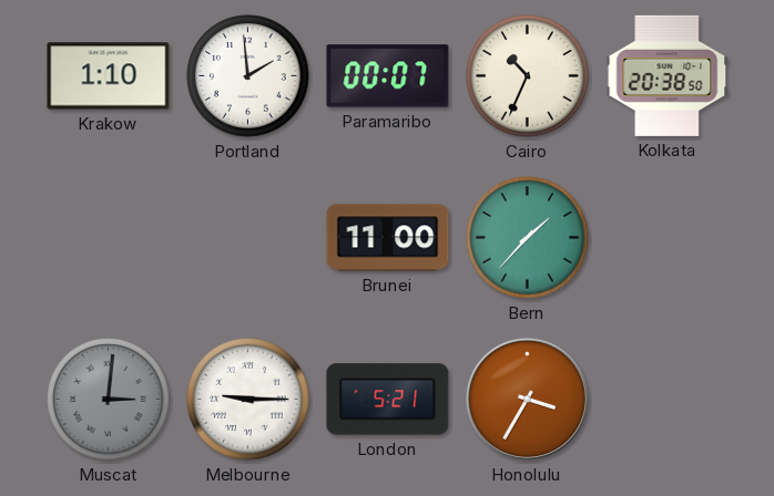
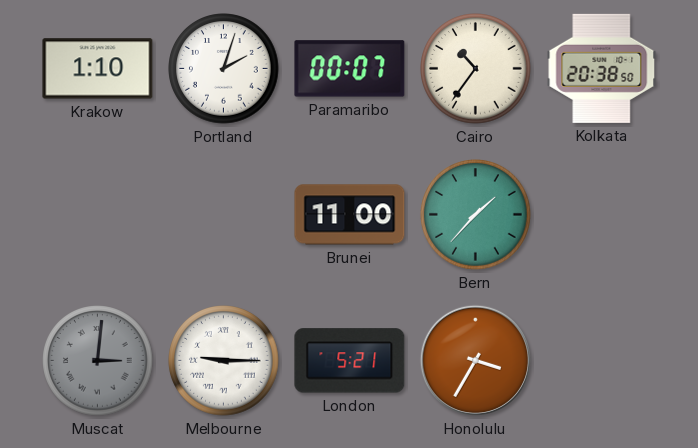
Portland: 1:59 -> 2:03 (224, 69)
Cairo: 10:34 -> 10:36 (476, 69)
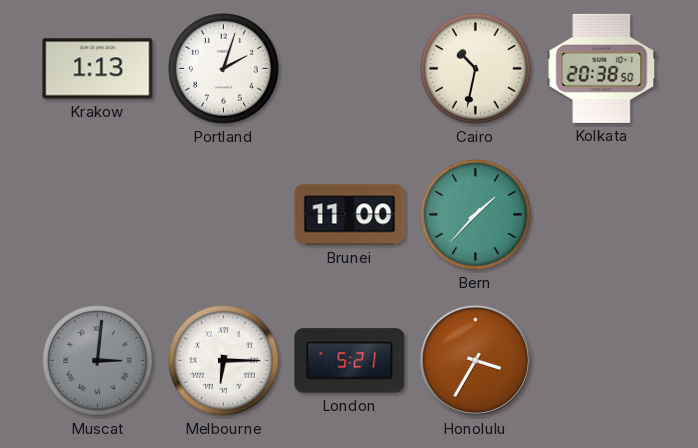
Krakow: 1:10 -> 1:13 (98, 69)
Paramaribo: 00:07 -> none (350, 69)
Cairo: 10:36 -> 10:32 (476, 69)
Melbourne: 9:15 -> 6:15 (224, 361)
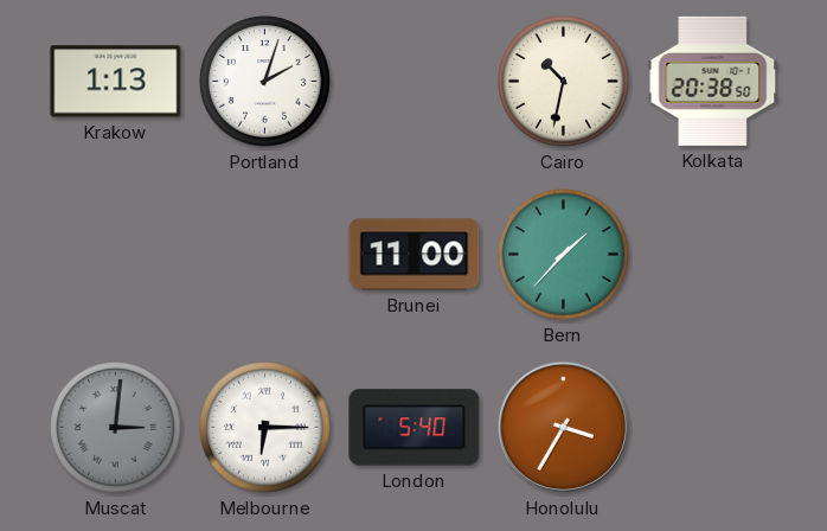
London: 5:21 -> 5:40 (415, 428)
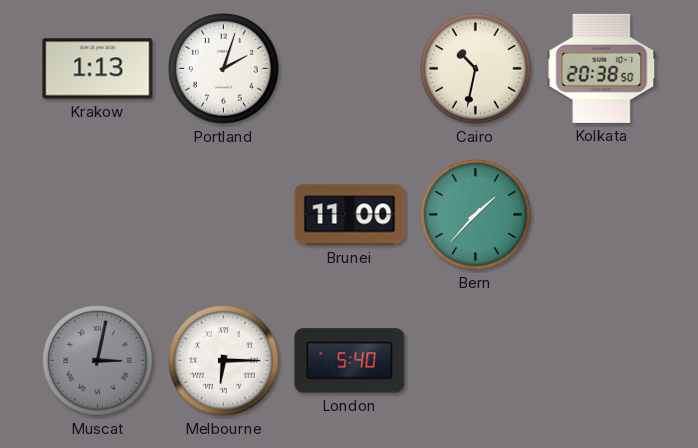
Muscat: 3:01 -> 3:02 (98, 361)
Honolulu: 3:35 -> none (563, 427)
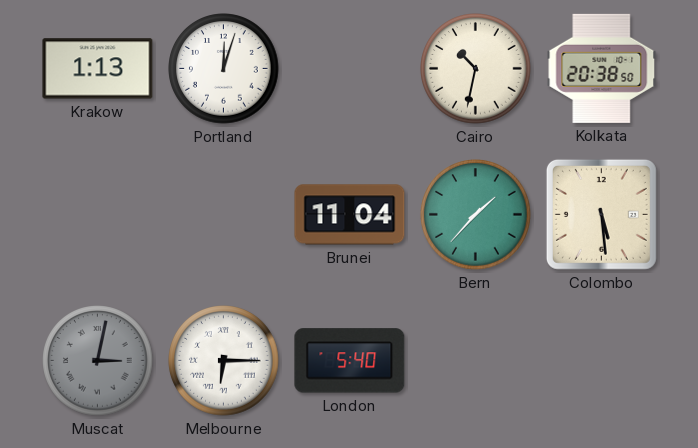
Portland: 2:03 -> 12:03 (224, 69)
Brunei: 11:00 -> 11:04 (350, 215)
Colombo: none -> 5:29 (601, 214)
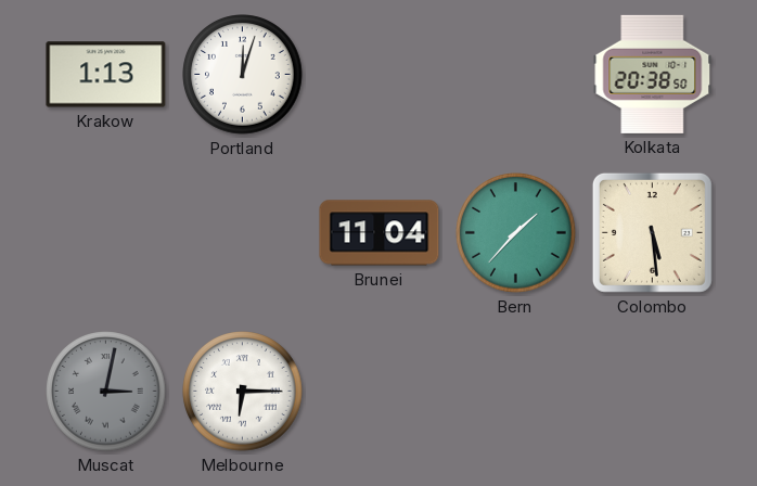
Cairo: 10:32 -> none (476, 69)
London: 5:40 -> none (350, 361)
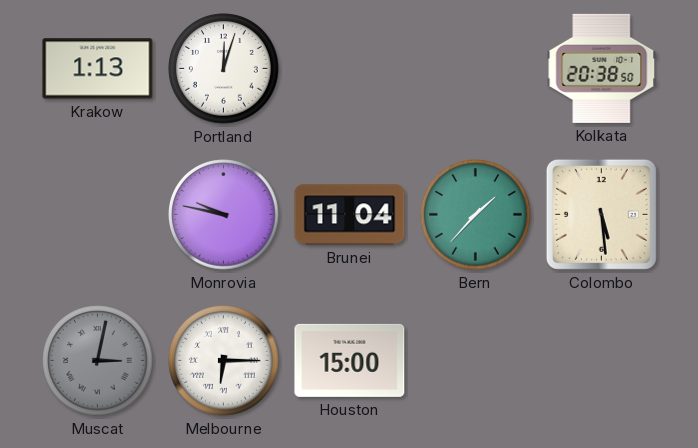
Monrovia: none -> 9:47 (224, 215)
Houston: none -> 15:00 (350, 360)
